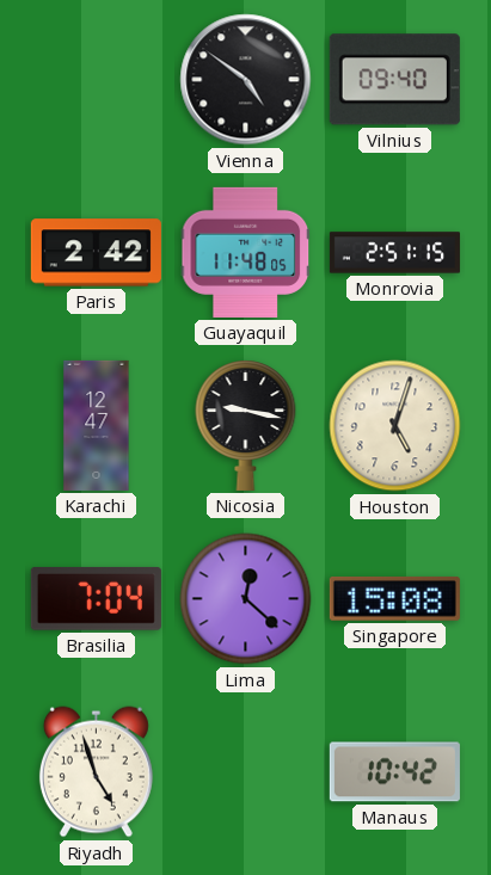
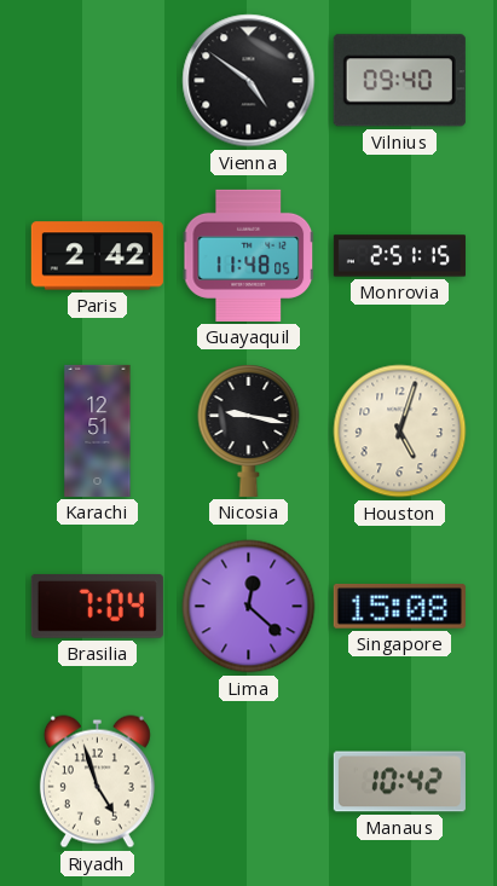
Karachi: 12:47 -> 12:51 (98, 430)
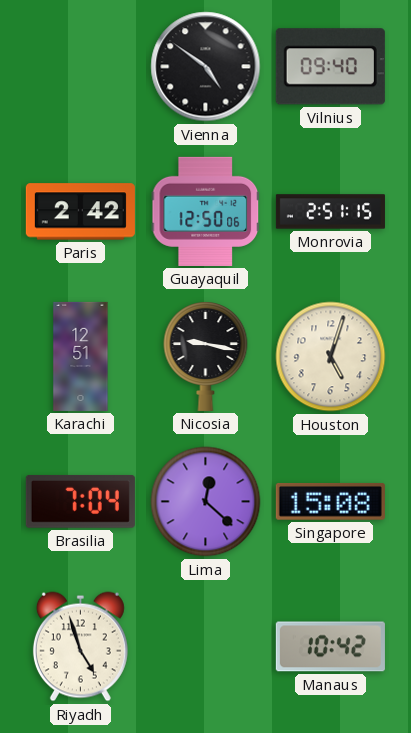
Guayaquil: 11:48 -> 12:50 (206, 211)
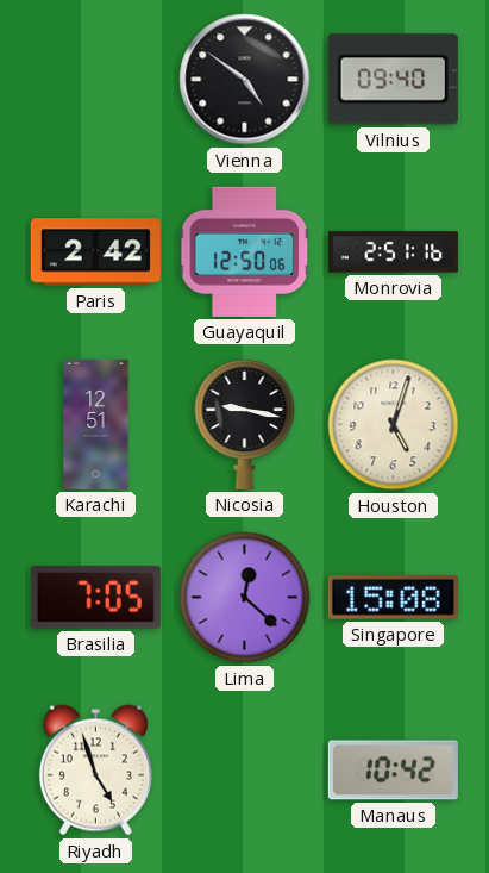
Monrovia: 2:51:15 -> 2:51:16 (393, 252)
Brasilia: 7:04 -> 7:05 (95, 597)
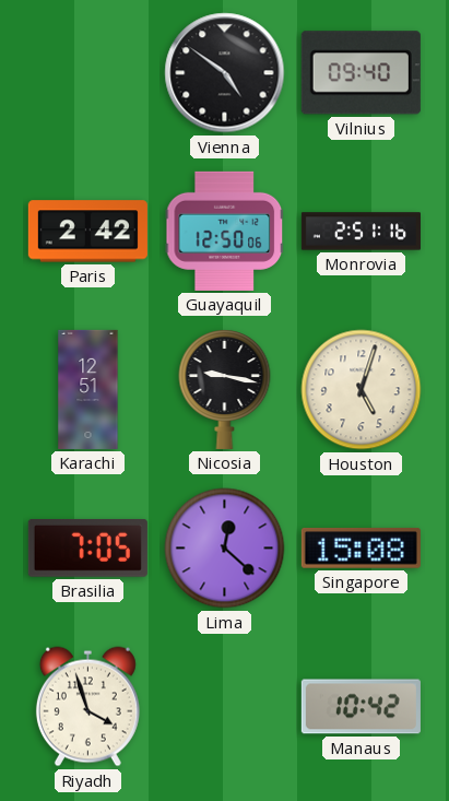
Riyadh: 4:57 -> 3:57 (87, 707)
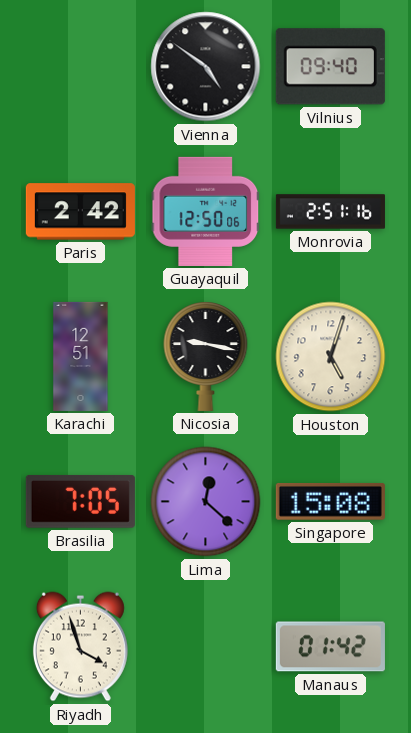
Manaus: 10:42 -> 01:42 (330, 647)
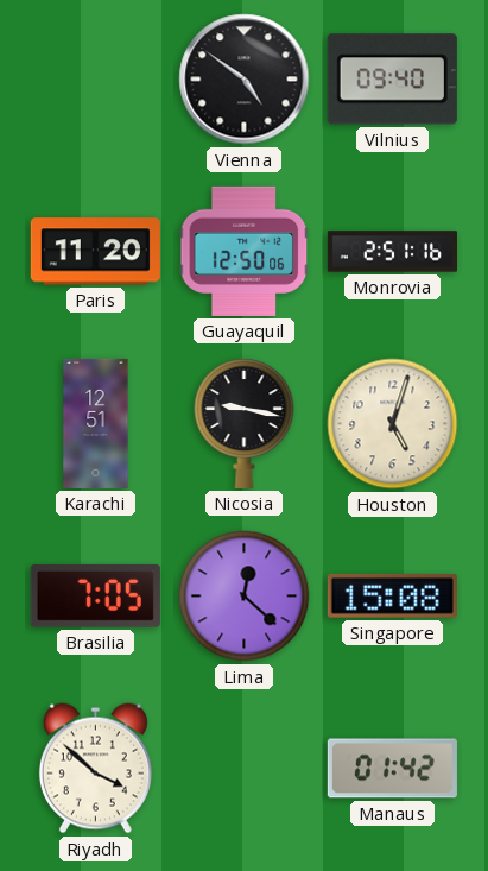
Paris: 2:42 -> 11:20 (95, 252)
Riyadh: 3:57 -> 3:52 (95, 769)
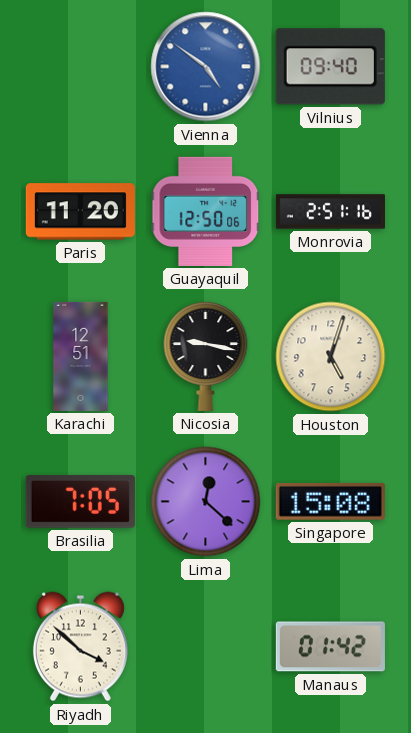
Vienna dial: black -> blue (206, 67)
